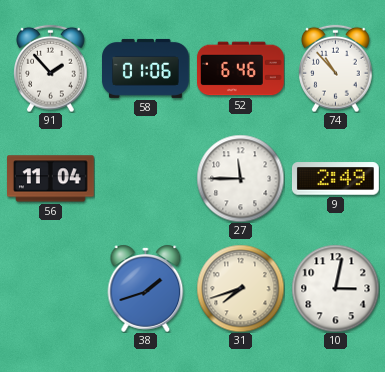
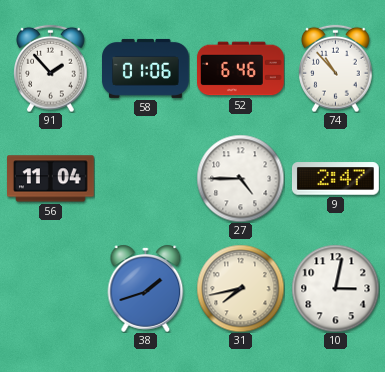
27: 11:45 -> 4:45 (240, 178)
9: 2:49 -> 2:47 (335, 179)
31: 7:42 -> 7:43 (240, 288)
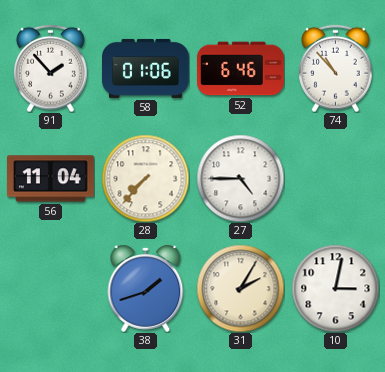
28: none -> 7:37 (145, 178)
9: 2:47 -> none (335, 179)
31: 7:43 -> 2:05 (240, 288)
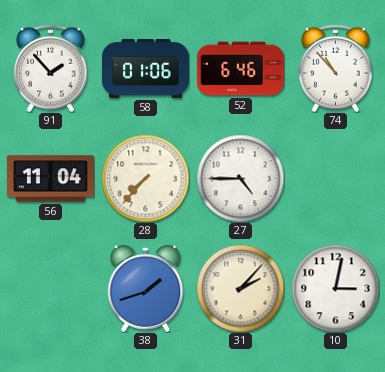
31: 2:05 -> 2:07 (240, 288)
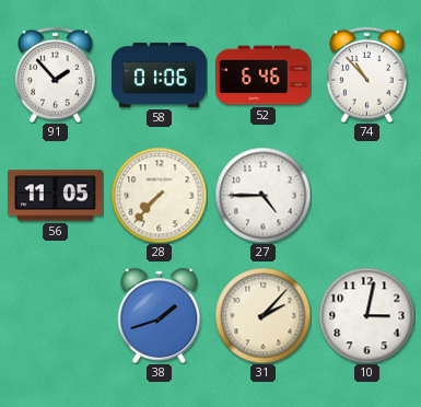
56: 11:04 -> 11:05 (56, 196)
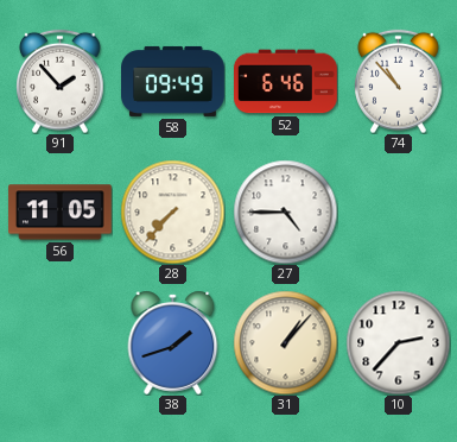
58: 01:06 -> 09:49 (173, 81)
31: 2:07 -> 1:07 (285, 342)
10: 3:02 -> 2:37 (398, 342)
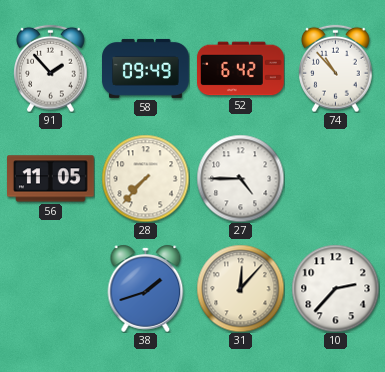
52: 6:46 -> 6:42 (241, 69)
31: 1:07 -> 12:07 (240, 288)
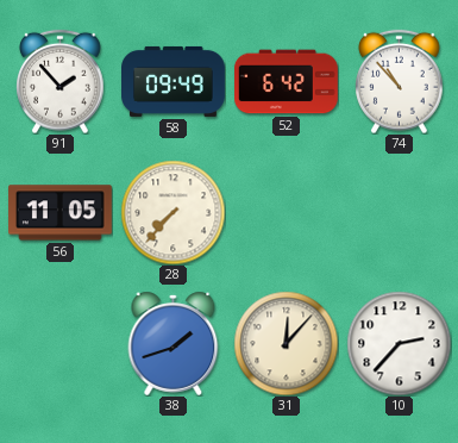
27: 4:45 -> none (240, 178)
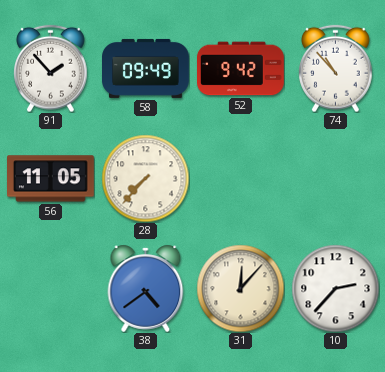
52: 6:42 -> 9:42 (241, 69)
38: 1:42 -> 4:39 (146, 288)
